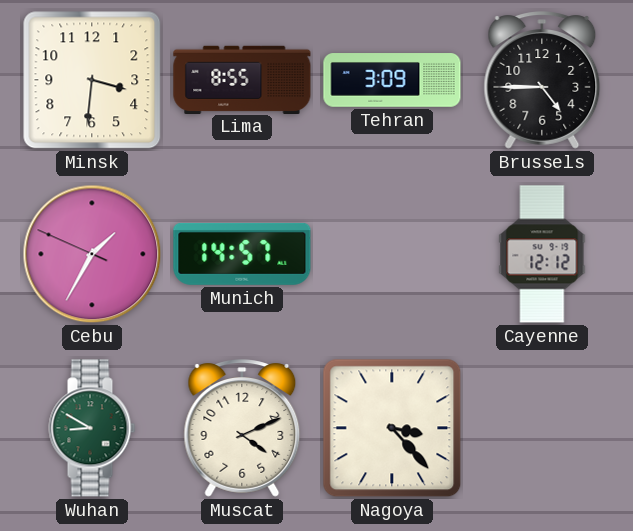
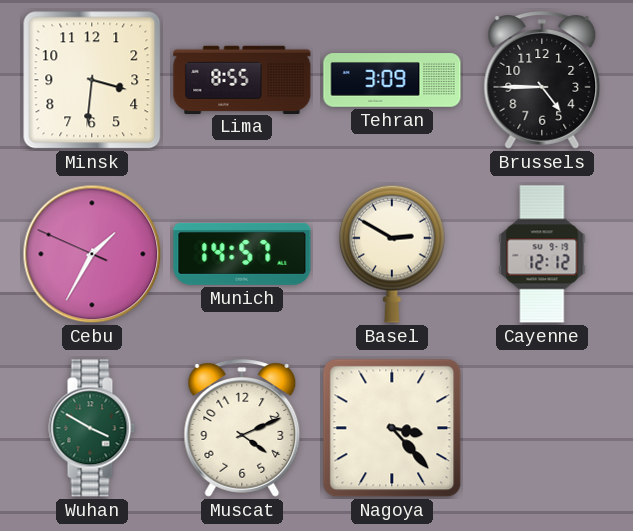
Basel: none -> 2:50 (392, 254)
Wuhan: 8:50 -> 3:50 (92, 428)
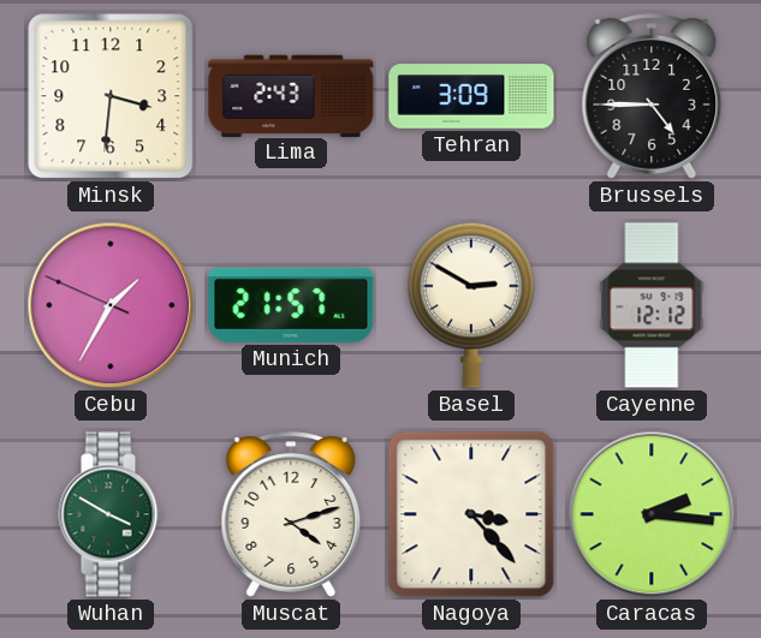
Lima: 8:55 -> 2:43 (291, 95)
Munich: 14:57 -> 21:57 (291, 305)
Muscat: 4:11 -> 4:12 (291, 514)
Caracas: none -> 2:16 (652, 514)
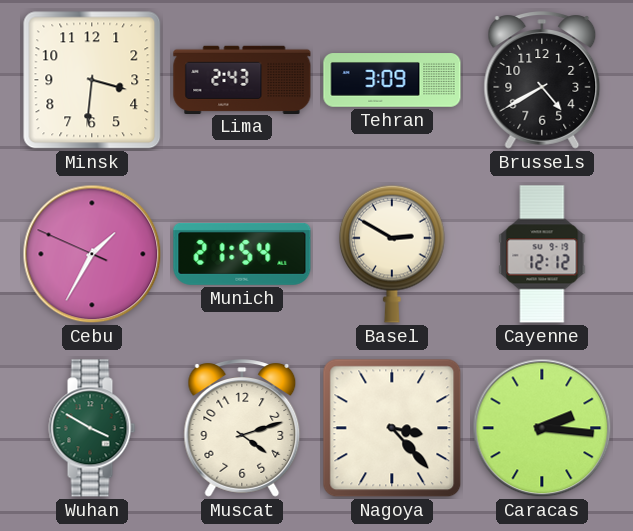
Brussels: 4:45 -> 4:40 (542, 80)
Munich: 21:57 -> 21:54 (242, 254)
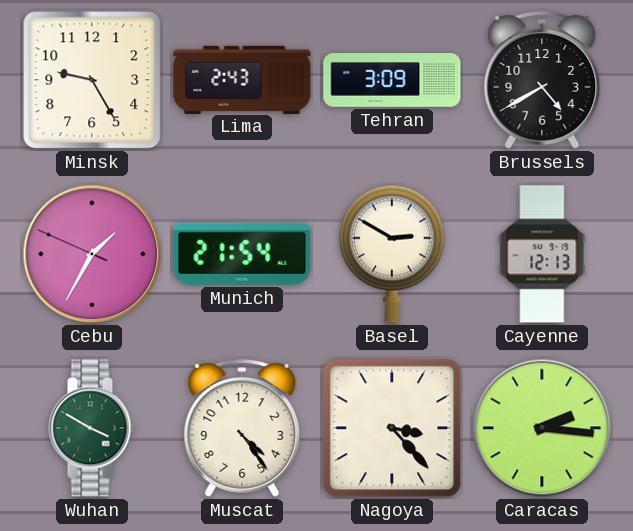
Minsk: 3:31 -> 9:25 (92, 80)
Cayenne: 12:12 -> 12:13 (542, 254)
Muscat: 4:12 -> 4:24 (242, 428)
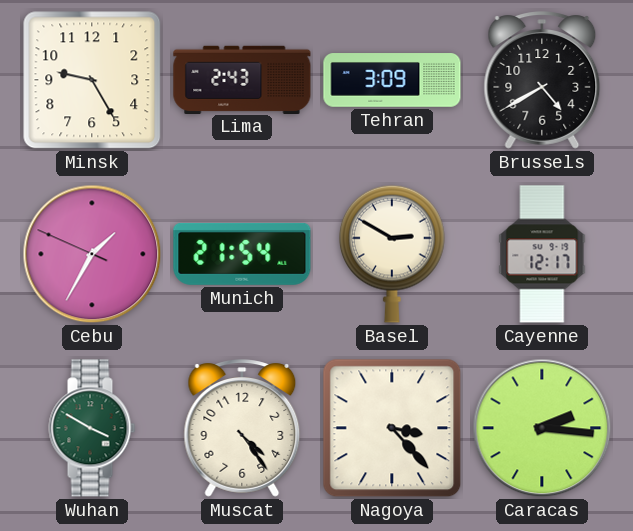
Cayenne: 12:13 -> 12:17 (542, 254)
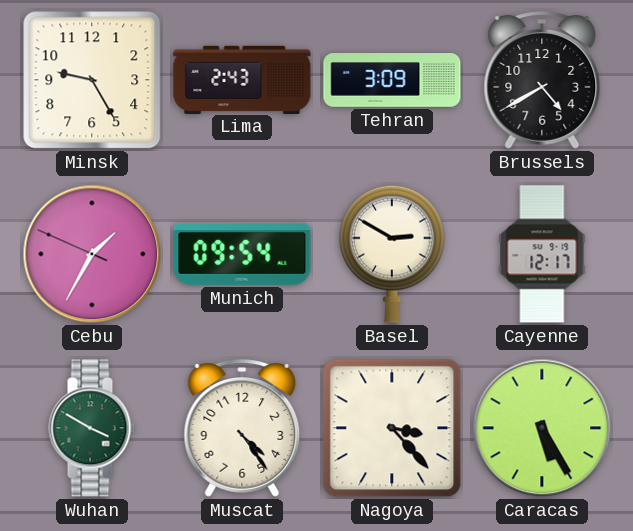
Munich: 21:54 -> 09:54 (242, 254)
Caracas: 2:16 -> 5:25 (542, 428)
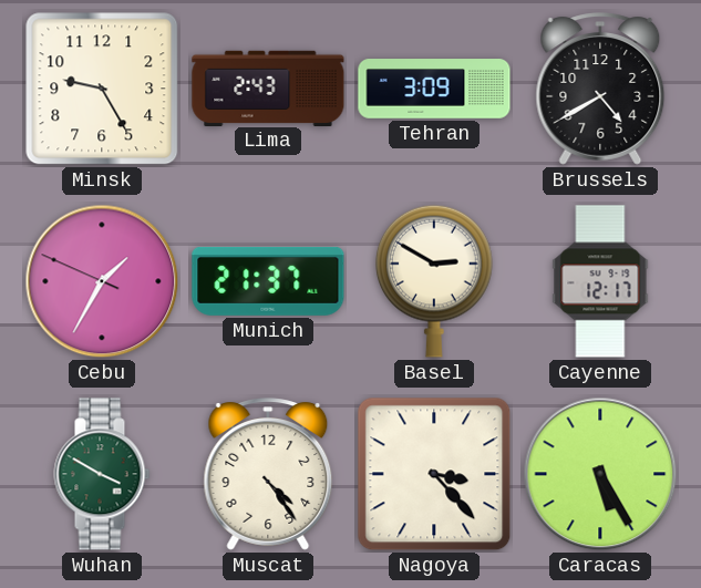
Munich: 09:54 -> 21:37 (268, 281)
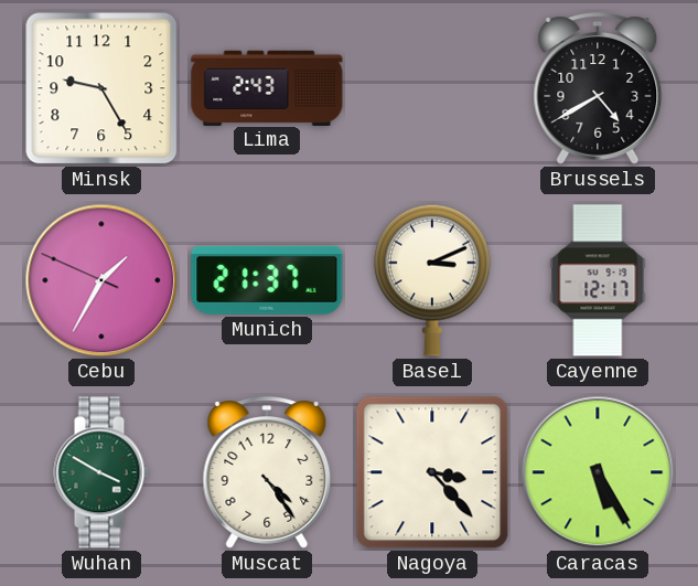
Tehran: 3:09 -> none (434, 89)
Basel: 2:50 -> 3:11 (432, 280)
